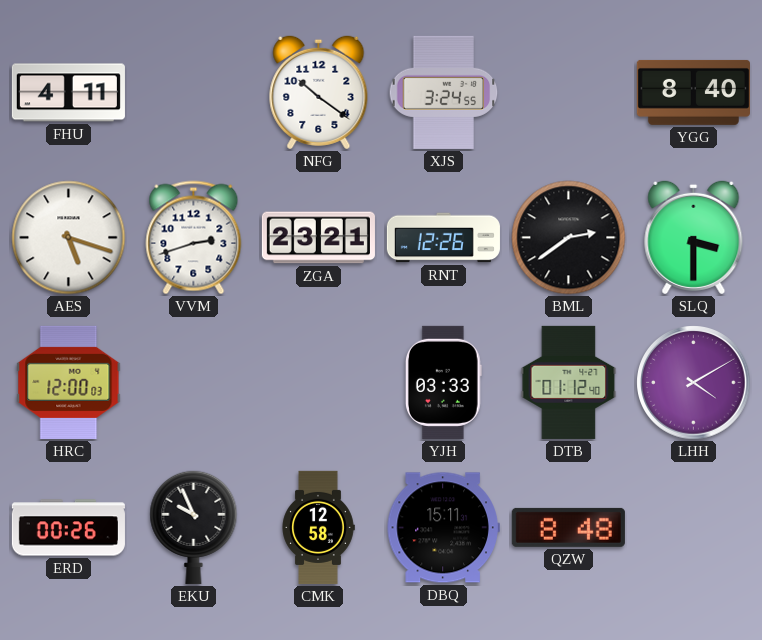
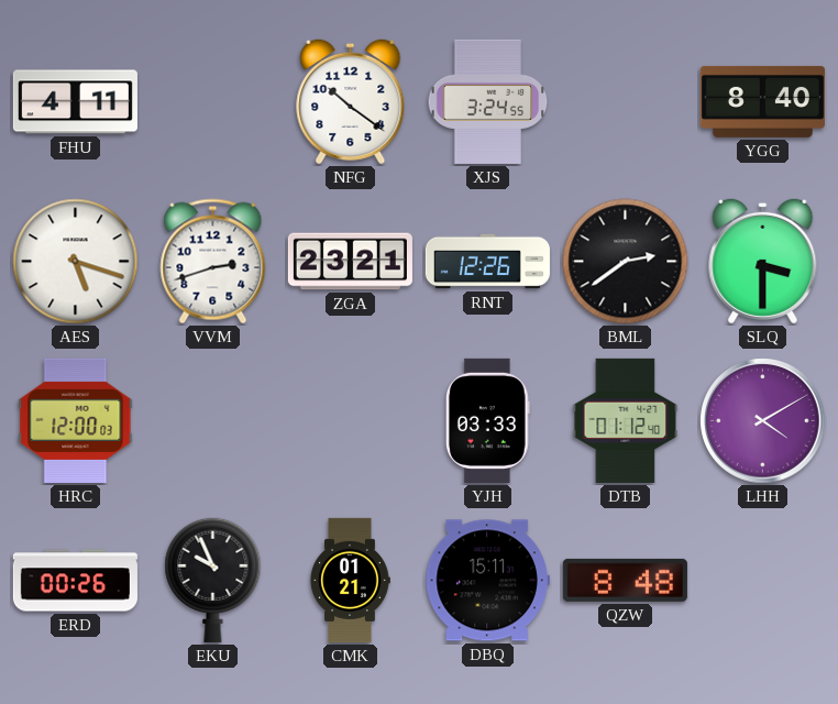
CMK: 12:58 -> 01:21 (350, 580)
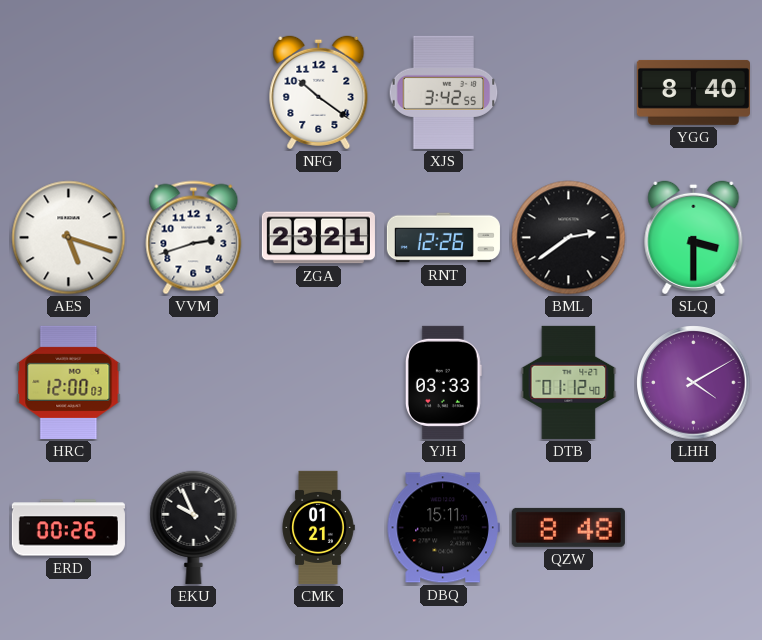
FHU: 4:11 -> none (75, 102)
XJS: 3:24 -> 3:42 (444, 92)
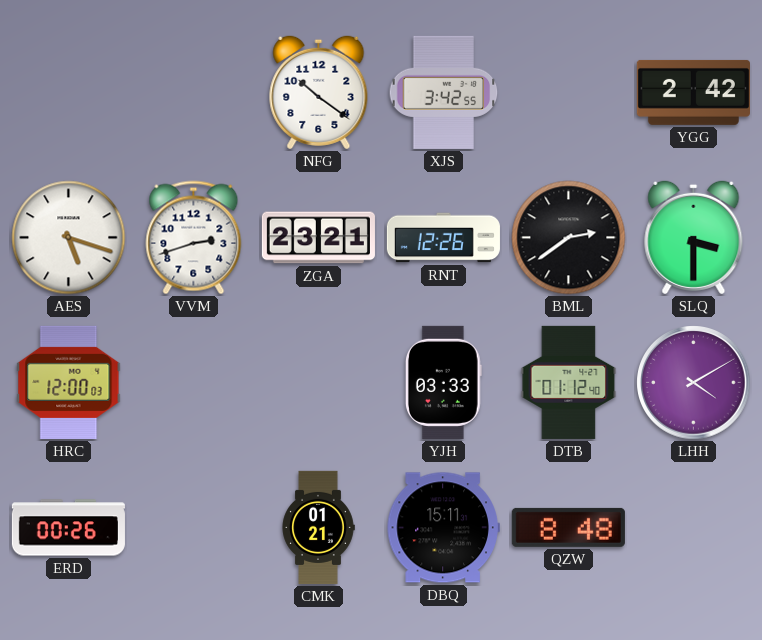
YGG: 8:40 -> 2:42 (693, 92)
EKU: 9:56 -> none (194, 527)
